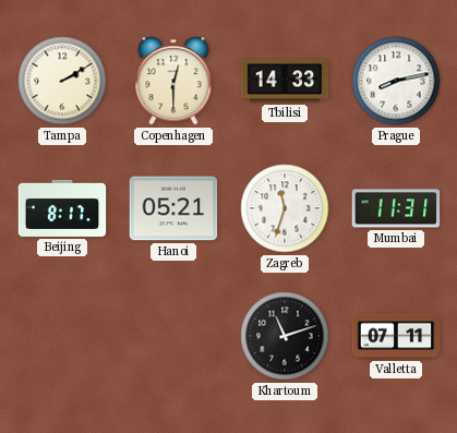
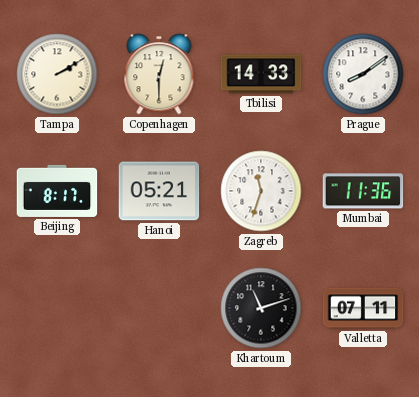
Prague: 8:13 -> 8:09 (363, 74)
Mumbai: 11:31 -> 11:36 (363, 191)
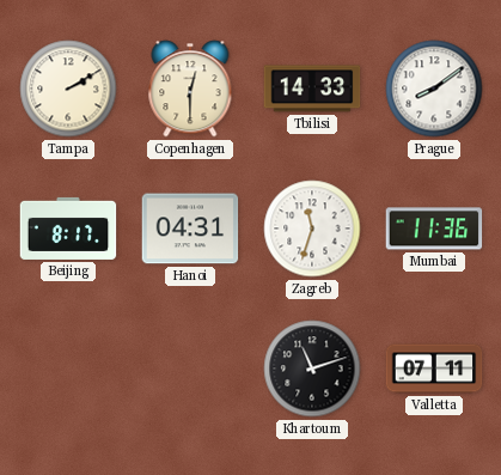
Hanoi: 05:21 -> 04:31 (190, 229)
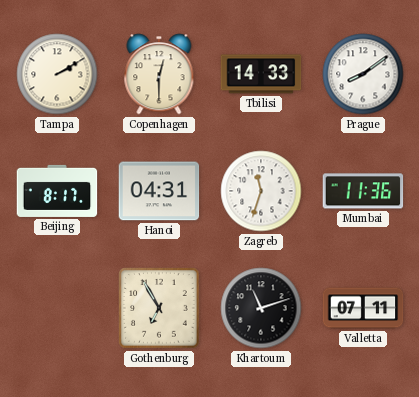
Gothenburg: none -> 6:55 (160, 309)
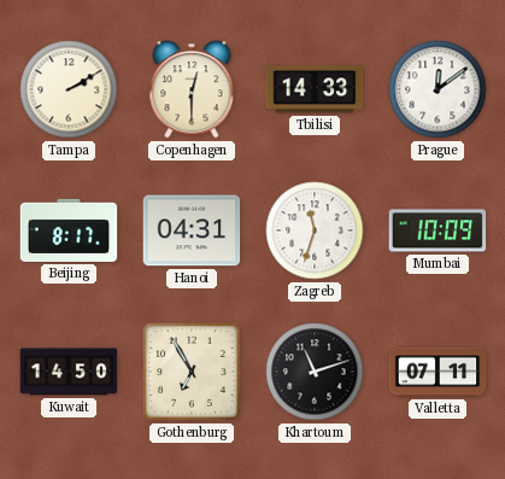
Prague: 8:09 -> 12:09 (438, 89)
Mumbai: 11:36 -> 10:09 (438, 230)
Kuwait: none -> 14:50 (69, 372)
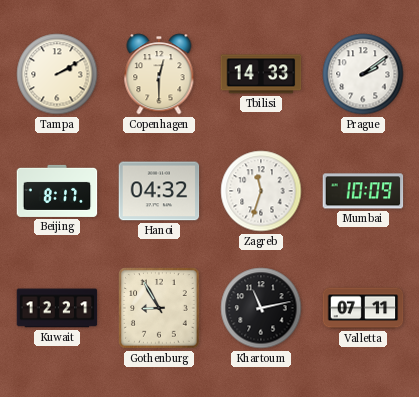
Prague: 12:09 -> 2:09 (363, 74)
Hanoi: 04:31 -> 04:32 (159, 191)
Kuwait: 14:50 -> 12:21 (57, 308)
Gothenburg: 6:55 -> 8:55 (160, 309)
Khartoum: 11:12 -> 11:13 (261, 308)
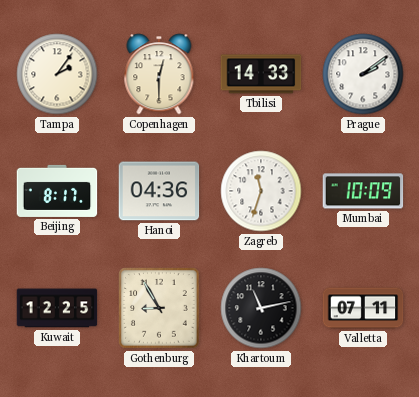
Tampa: 2:10 -> 2:06 (57, 74)
Hanoi: 04:32 -> 04:36 (159, 191)
Kuwait: 12:21 -> 12:25 (57, 308)
